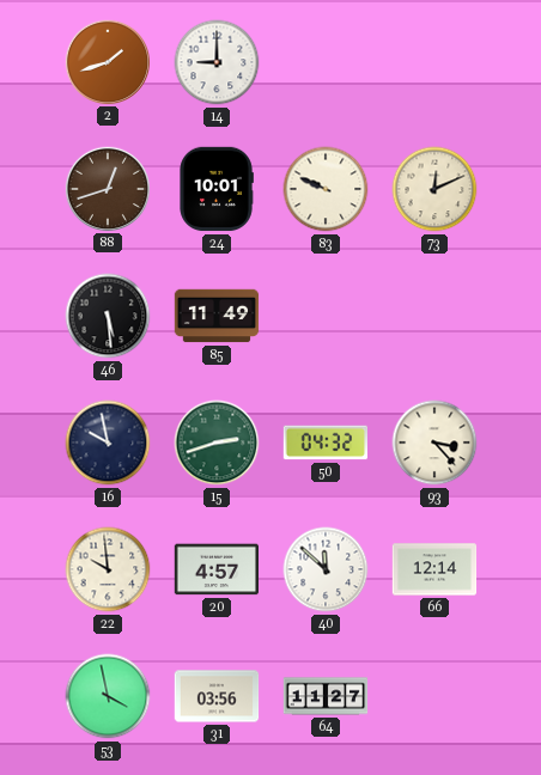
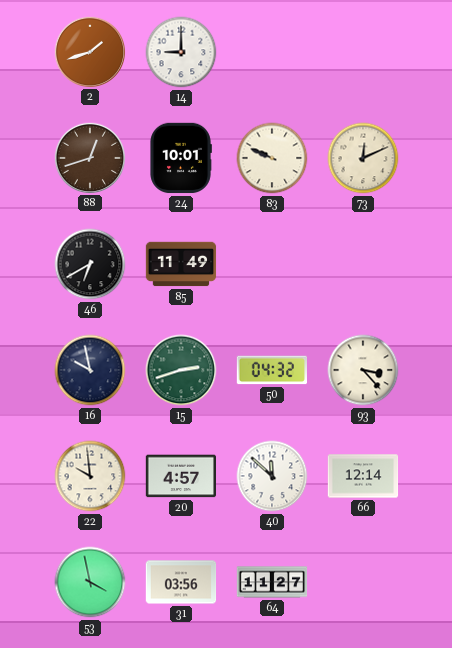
46: 5:29 -> 6:40 (90, 264)
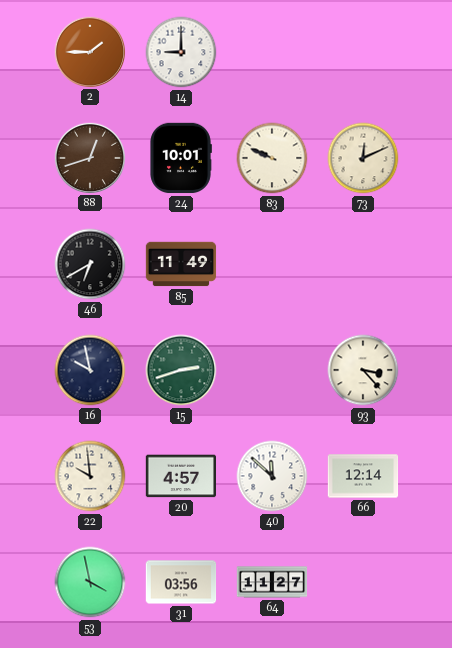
2: 1:42 -> 1:45 (89, 51)
50: 04:32 -> none (271, 370)
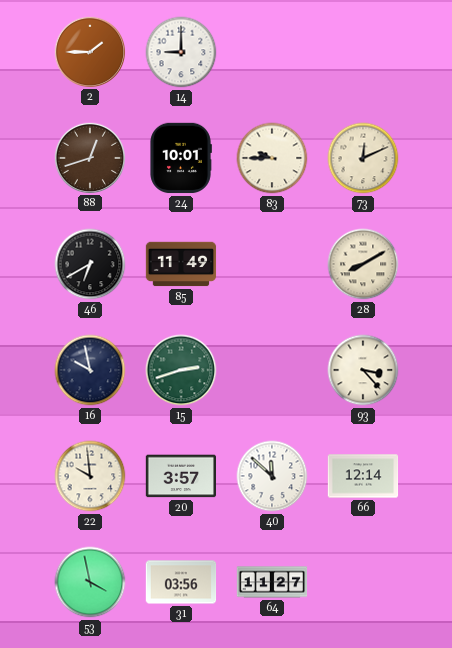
83: 9:49 -> 9:45 (272, 158)
28: none -> 8:10 (363, 264)
20: 4:57 -> 3:57 (181, 476)
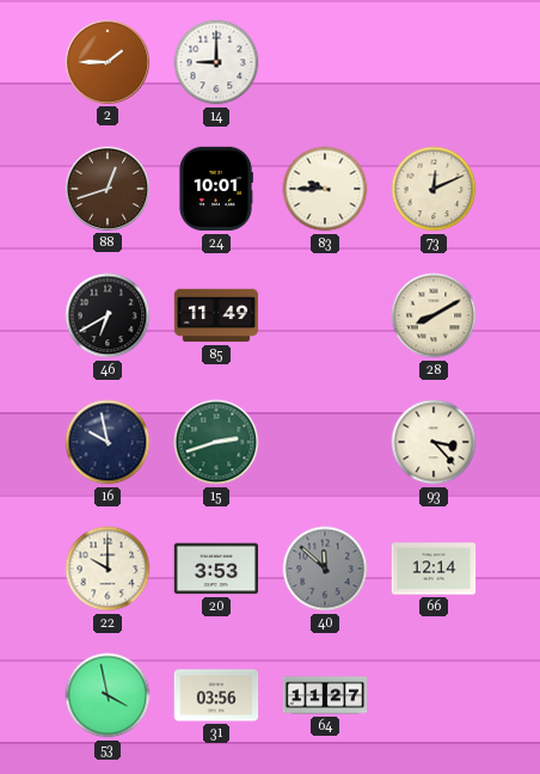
22: 9:59 -> 10:00 (108, 569)
20: 3:57 -> 3:53 (216, 569)
40 dial: white -> grey (325, 569)
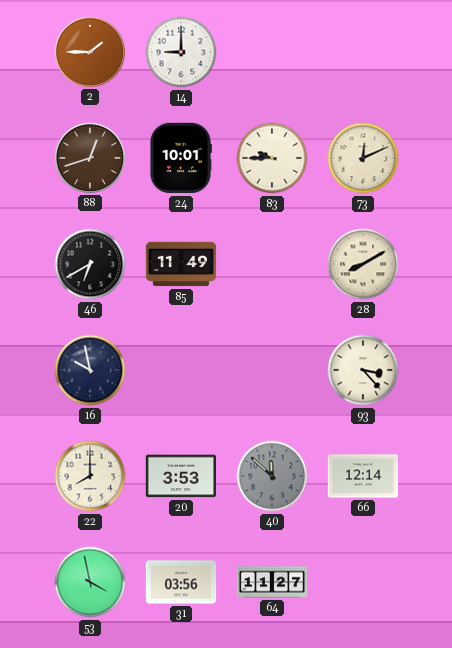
15: 2:42 -> none (216, 442)
22: 10:00 -> 8:00 (90, 476)
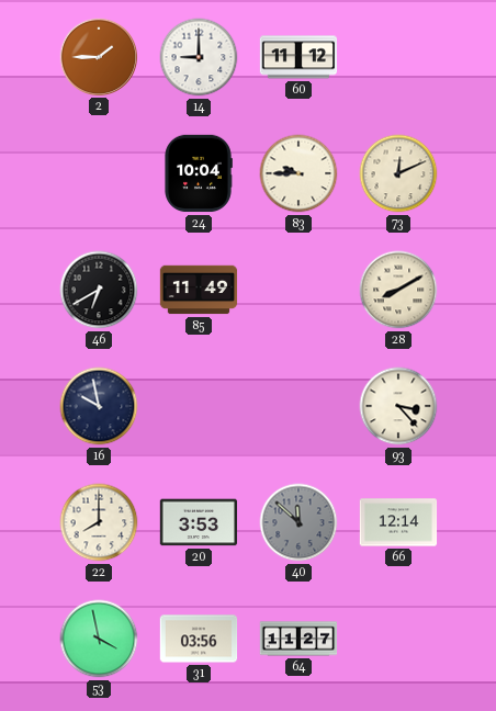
60: none -> 11:12 (298, 57)
88: 12:42 -> none (89, 157)
24: 10:01 -> 10:04 (199, 173)
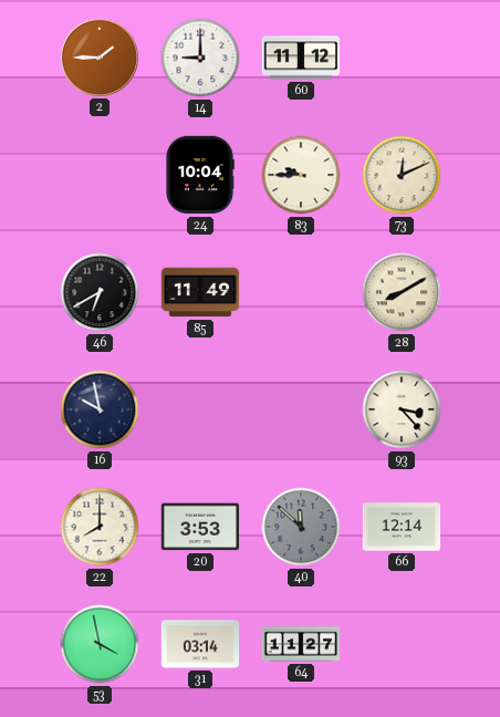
31: 03:56 -> 03:14 (200, 644)
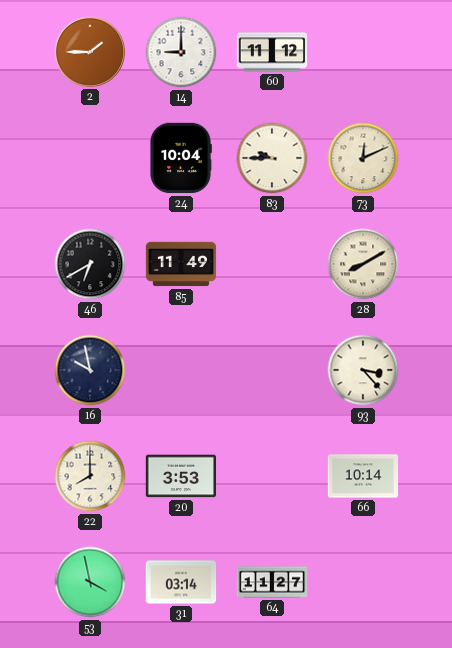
40: 11:52 -> none (301, 527)
66: 12:14 -> 10:14 (363, 476)
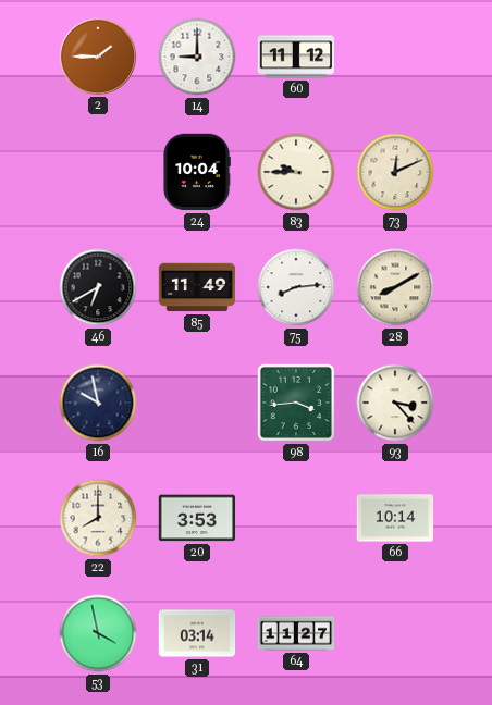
75: none -> 8:14 (296, 287)
98: none -> 3:44 (296, 403)
